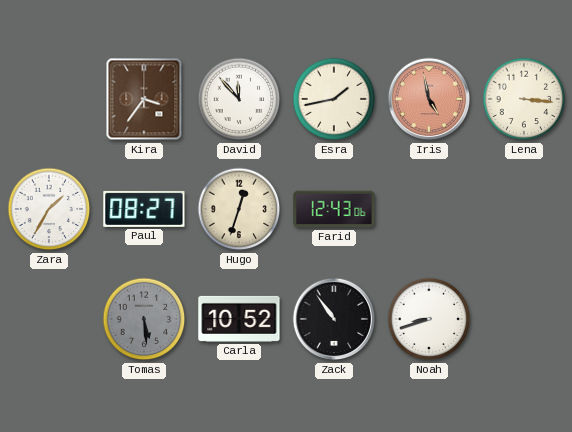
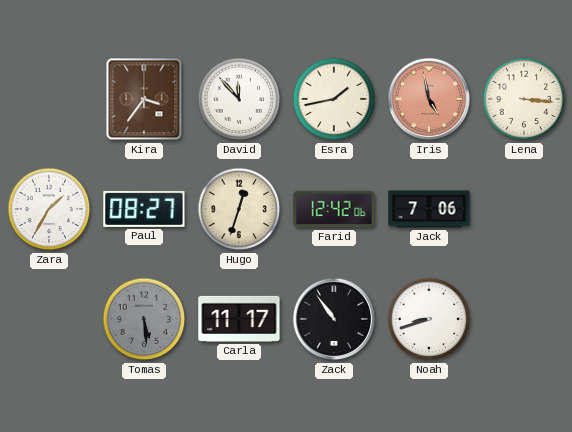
Farid: 12:43 -> 12:42 (334, 209)
Jack: none -> 7:06 (429, 209)
Carla: 10:52 -> 11:17 (239, 319)
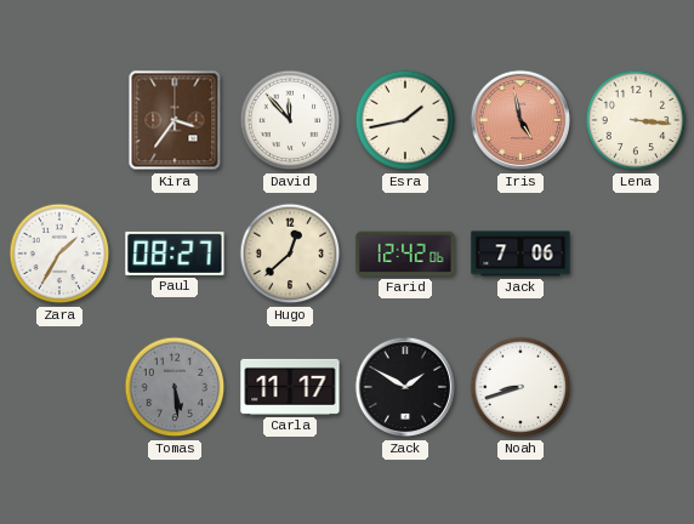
Hugo: 12:33 -> 12:38 (290, 254)
Zack: 10:54 -> 1:50 (405, 387)
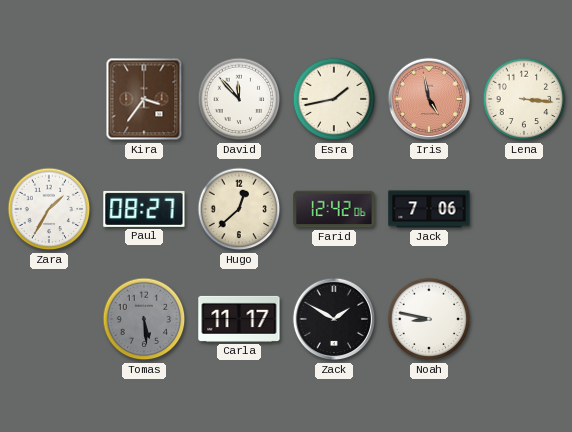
Noah: 8:42 -> 8:47 (429, 319)
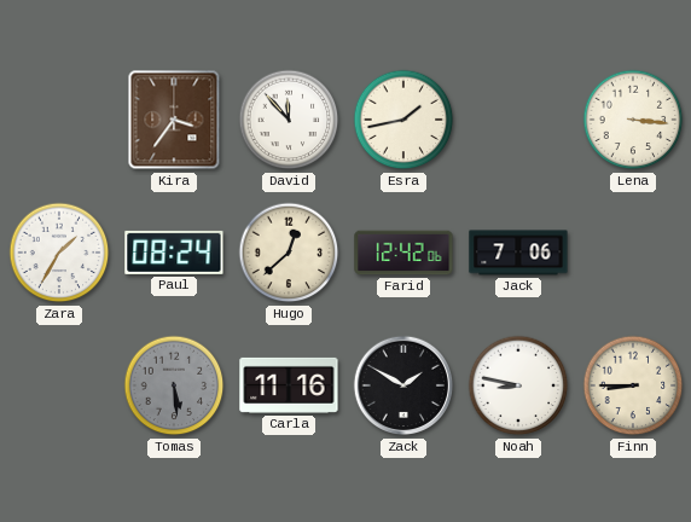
Iris: 4:58 -> none (429, 99)
Paul: 08:27 -> 08:24 (174, 253)
Carla: 11:17 -> 11:16 (289, 385)
Finn: none -> 8:45 (633, 385)
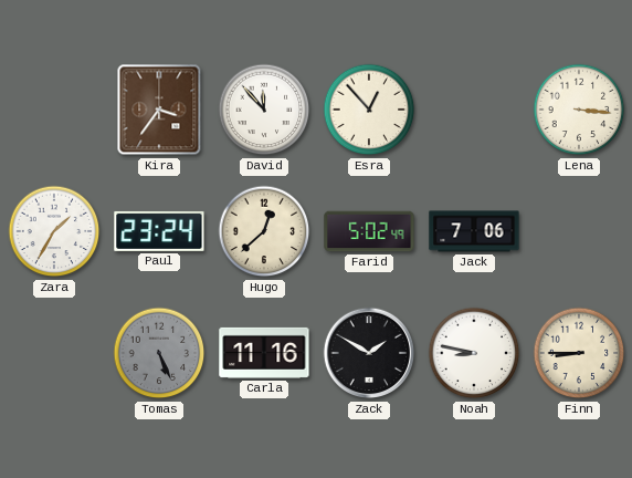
Esra: 1:43 -> 12:53 (369, 110)
Paul: 08:24 -> 23:24 (159, 231)
Farid: 12:42 -> 5:02 (369, 231)
Tomas: 5:29 -> 5:26 (159, 353)
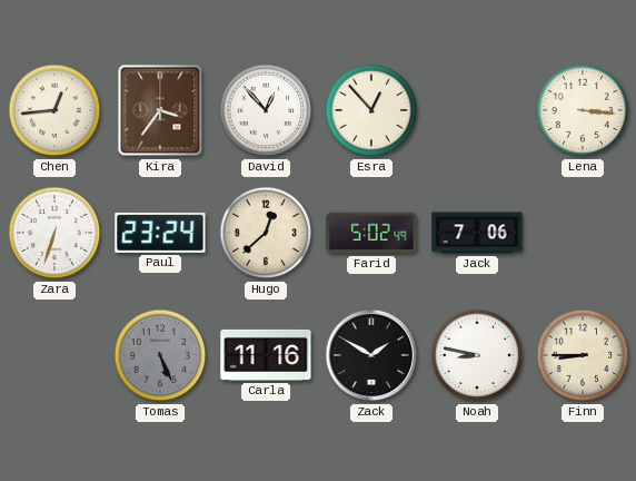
Chen: none -> 12:44 (54, 110)
David: 11:53 -> 12:53 (266, 110)
Zara: 1:35 -> 6:33 (54, 233)
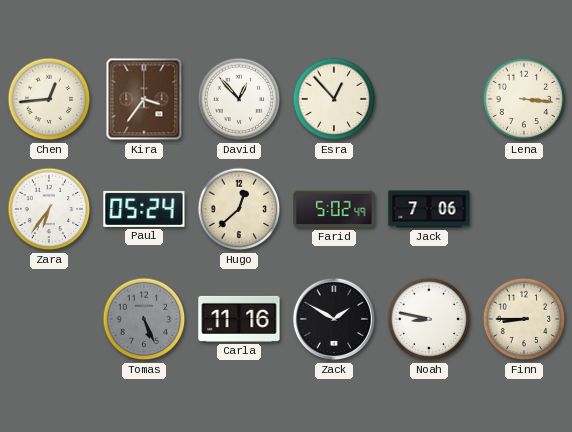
Zara: 6:33 -> 6:36 (49, 209)
Paul: 23:24 -> 05:24 (144, 209)
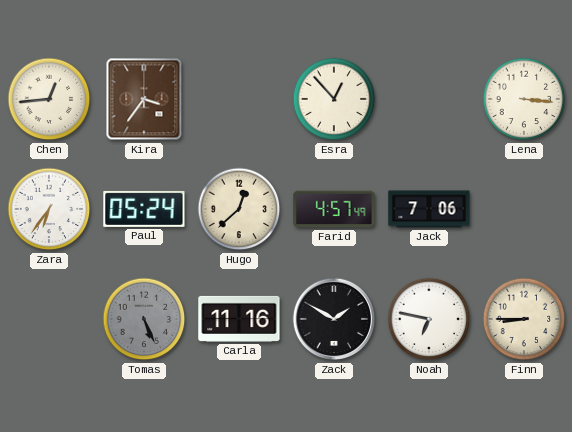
David: 12:53 -> none (239, 99)
Farid: 5:02 -> 4:57 (334, 209)
Noah: 8:47 -> 6:47 (429, 319)
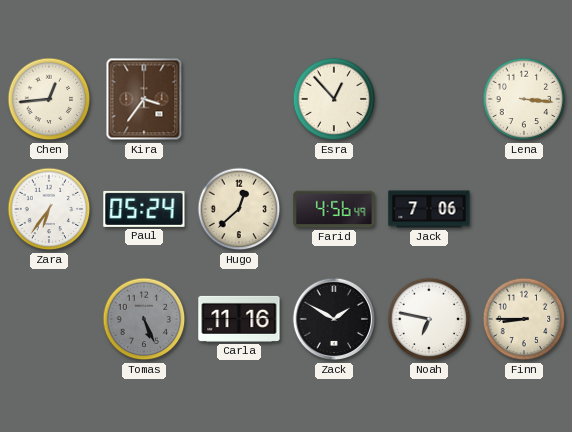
Farid: 4:57 -> 4:56 (334, 209)
